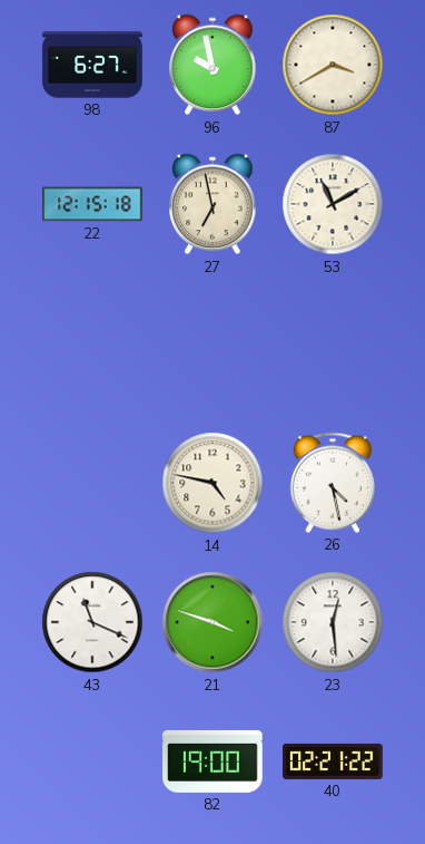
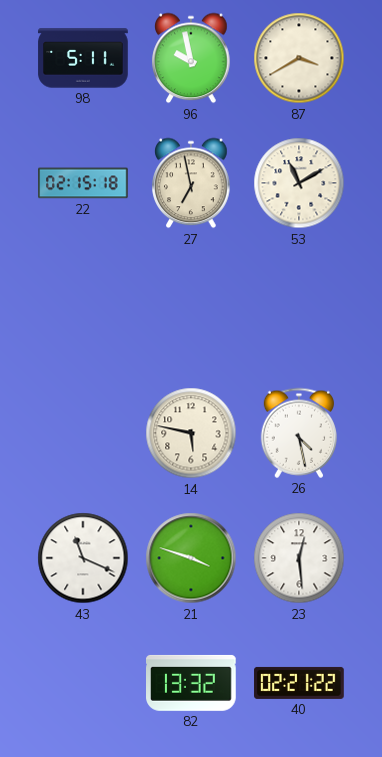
98: 6:27 -> 5:11 (83, 58)
22: 12:15 -> 02:15 (83, 183)
14: 4:47 -> 5:47 (191, 433)
82: 19:00 -> 13:32 (191, 683)
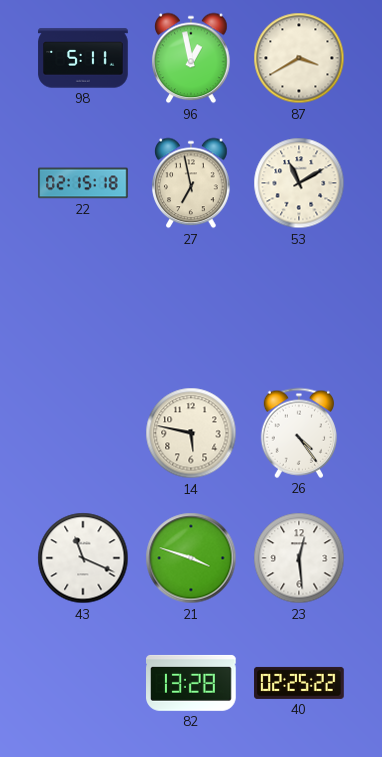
96: 9:58 -> 12:58 (191, 58)
26: 4:28 -> 4:24 (298, 433)
82: 13:32 -> 13:28 (191, 683)
40: 02:21 -> 02:25 (299, 683)
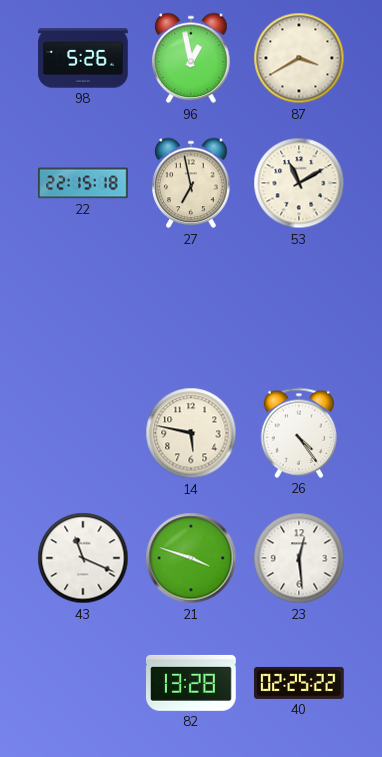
98: 5:11 -> 5:26 (83, 58)
22: 02:15 -> 22:15 (83, 183)
